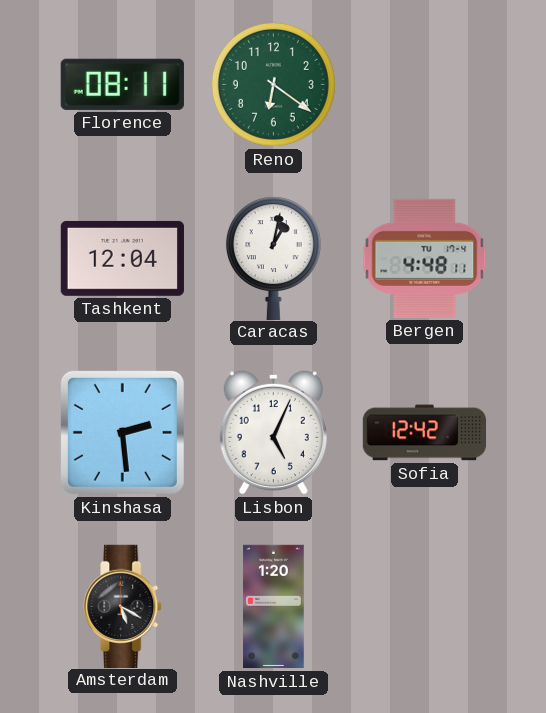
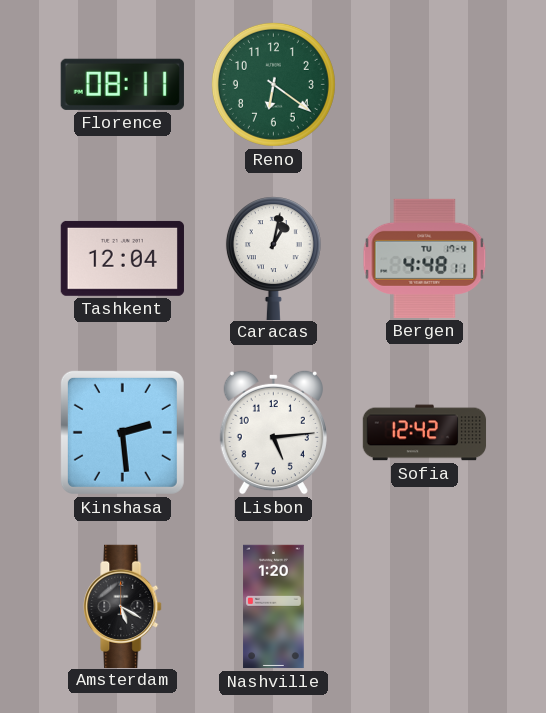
Lisbon: 5:04 -> 5:14 (273, 432)
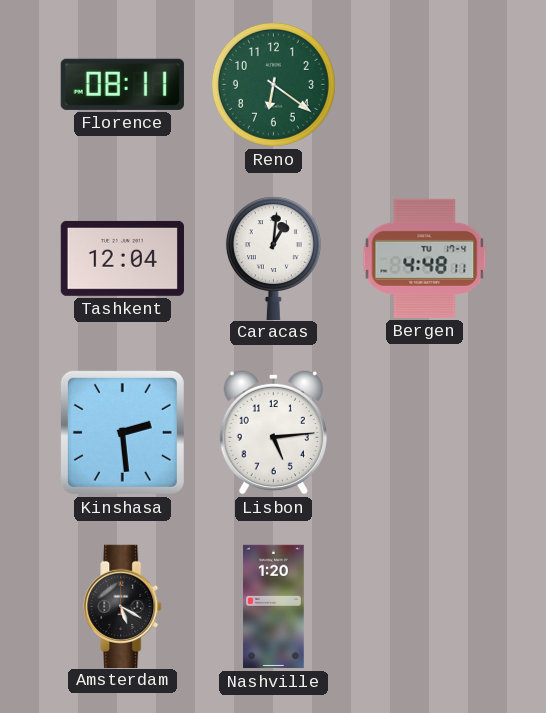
Caracas: 1:02 -> 1:01 (273, 258)
Sofia: 12:42 -> none (425, 433)
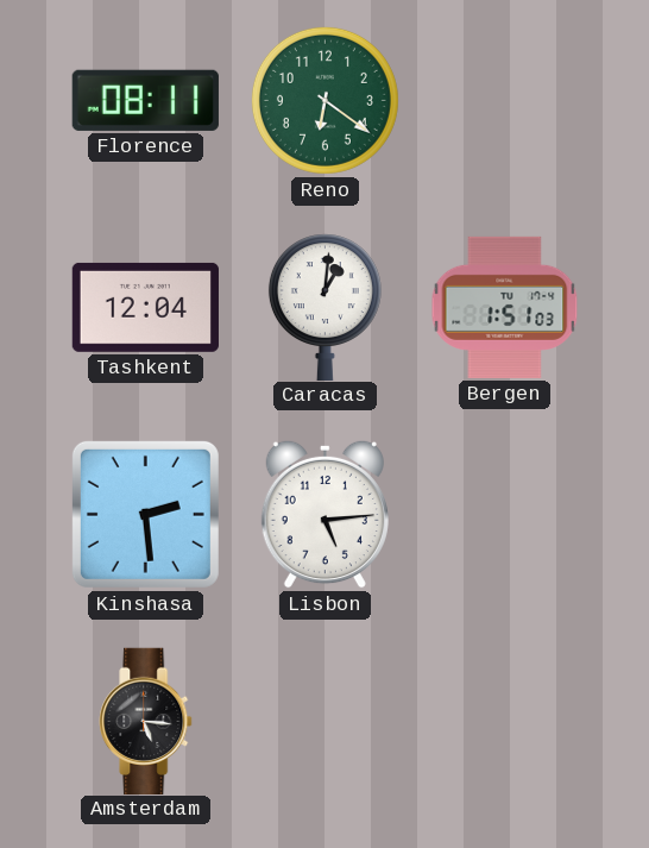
Bergen: 4:48 -> 1:51 (505, 307)
Amsterdam: 5:20 -> 5:16 (146, 721)
Nashville: 1:20 -> none (274, 607)
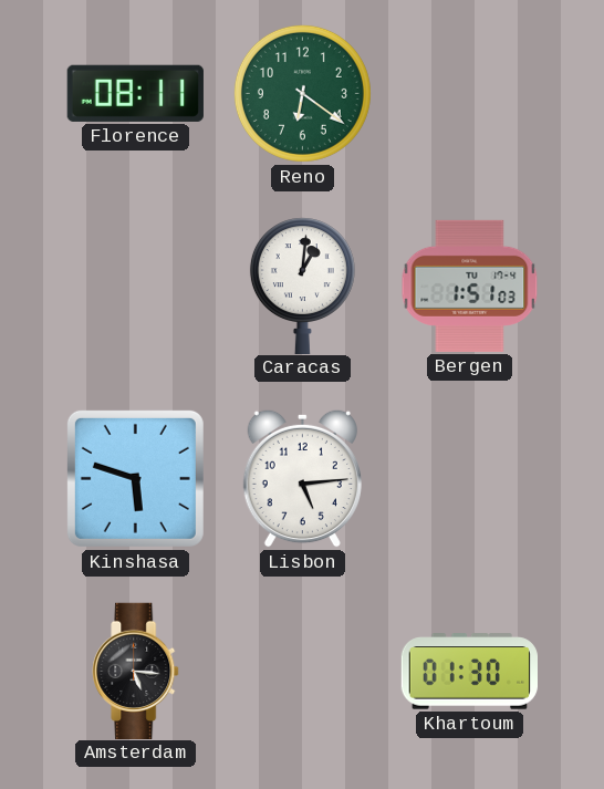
Tashkent: 12:04 -> none (145, 307)
Kinshasa: 2:29 -> 5:48 (135, 478)
Khartoum: none -> 01:30 (469, 672)
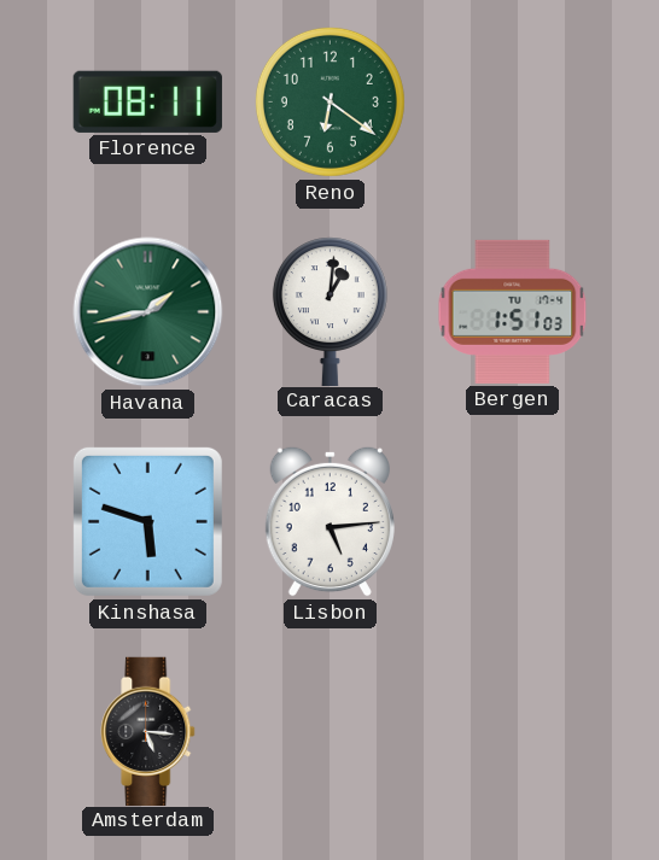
Havana: none -> 1:43 (148, 312)
Khartoum: 01:30 -> none (469, 672)
